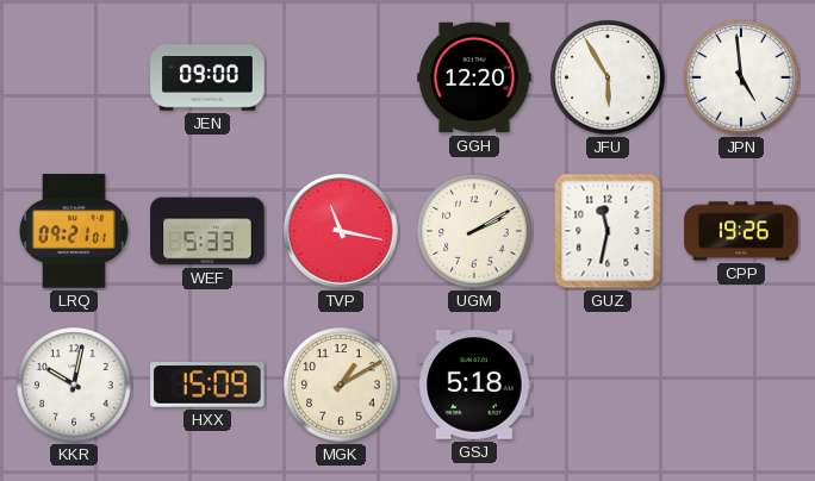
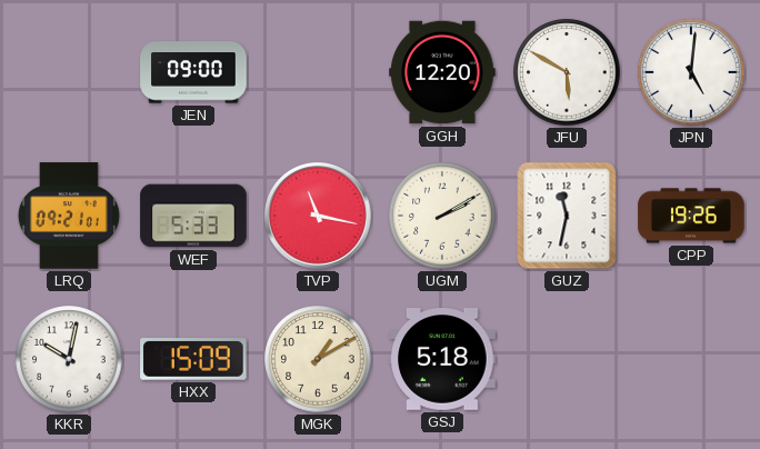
JFU: 5:55 -> 5:50 (567, 72)
JPN: 4:59 -> 5:01 (691, 72)
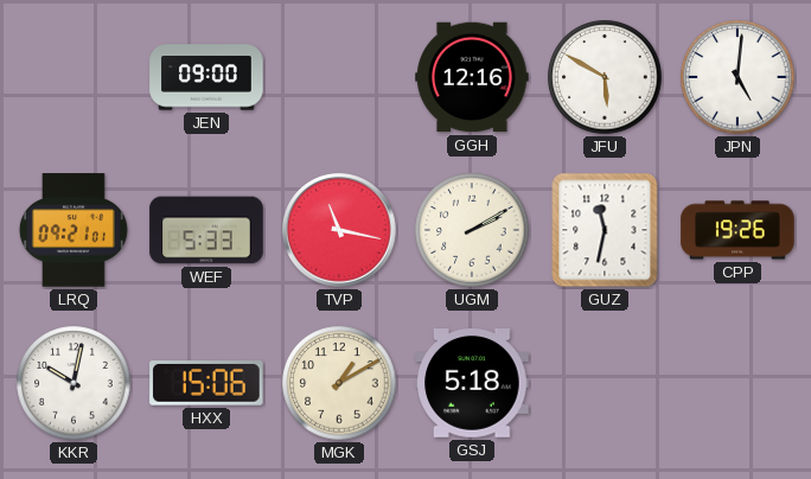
GGH: 12:20 -> 12:16 (472, 77)
HXX: 15:09 -> 15:06 (206, 384)
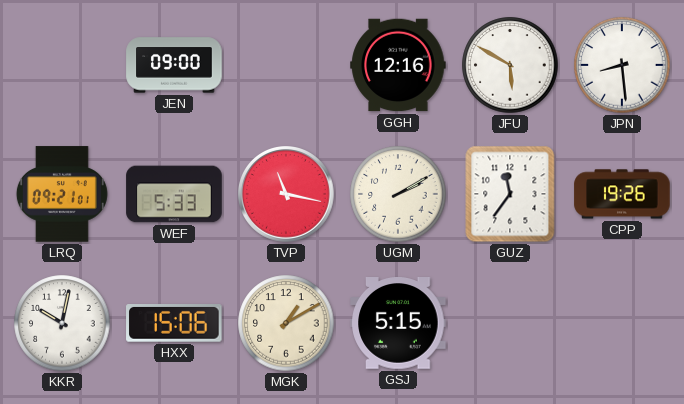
JPN: 5:01 -> 8:29 (622, 65)
GUZ: 11:32 -> 11:36 (510, 194)
GSJ: 5:18 -> 5:15 (398, 324)
